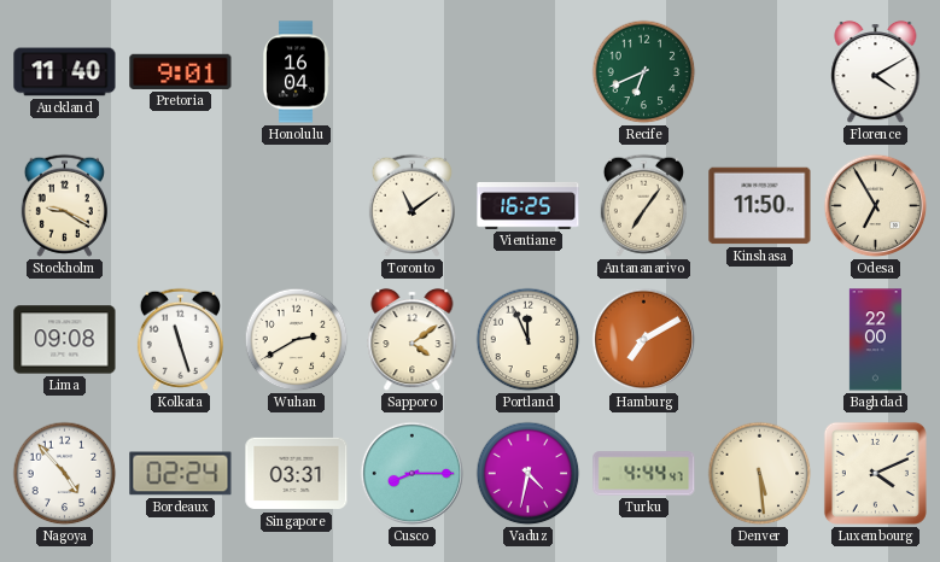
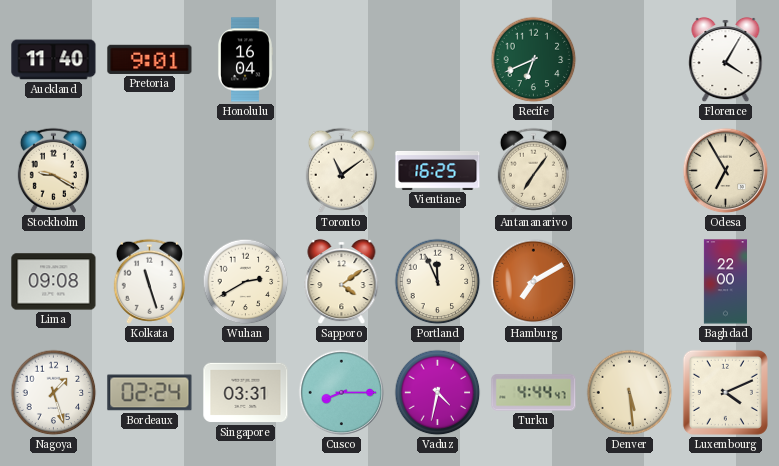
Florence: 4:10 -> 4:05 (726, 60)
Kinshasa: 11:50 -> none (760, 206)
Nagoya: 4:53 -> 1:27 (54, 393)
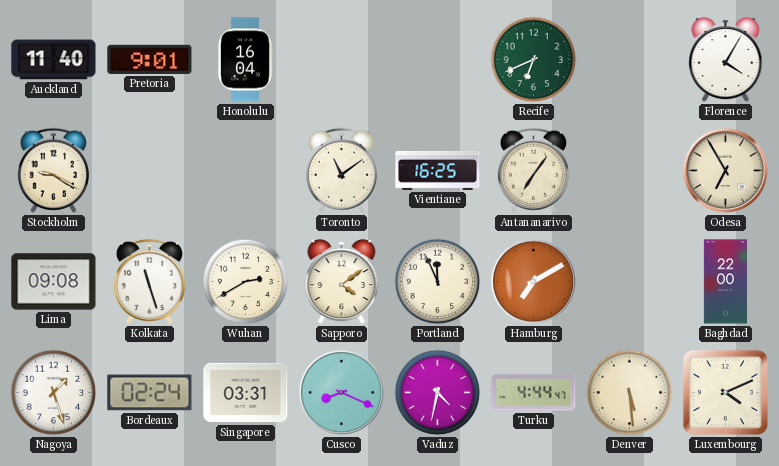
Cusco: 8:15 -> 8:19 (342, 393)
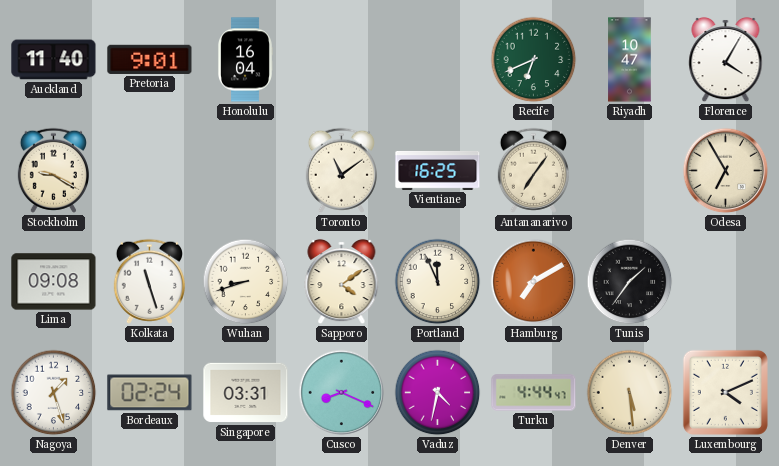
Riyadh: none -> 10:47 (630, 60)
Wuhan: 2:40 -> 8:42 (246, 282)
Tunis: none -> 1:36 (630, 282)
Baghdad: 22:00 -> none (725, 282)
